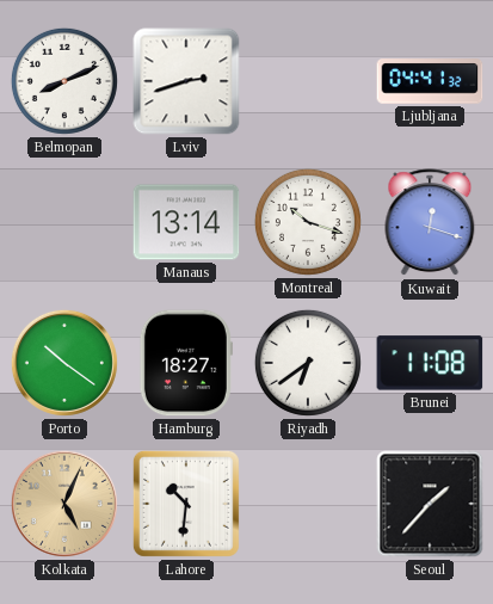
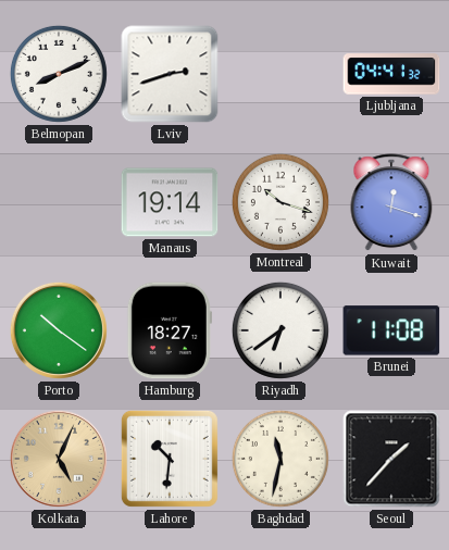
Manaus: 13:14 -> 19:14 (170, 202)
Baghdad: none -> 11:32 (280, 459)
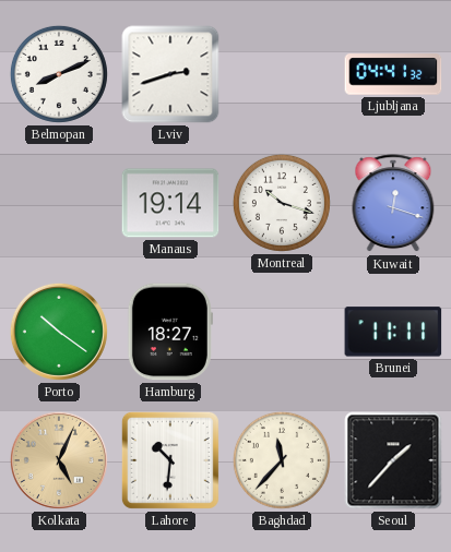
Riyadh: 6:39 -> none (280, 330)
Brunei: 11:08 -> 11:11 (393, 332)
Baghdad: 11:32 -> 11:37 (282, 460)
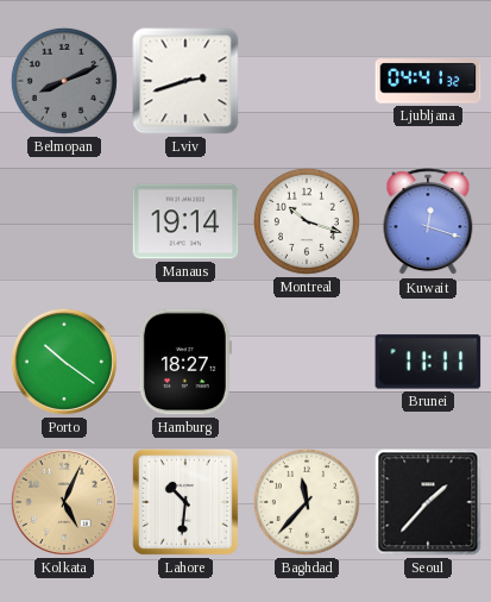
Belmopan dial: white -> grey (64, 81)
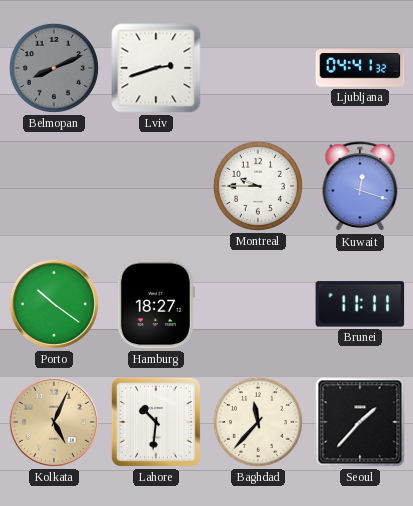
Manaus: 19:14 -> none (185, 221)
Montreal: 10:18 -> 9:45 (258, 186)
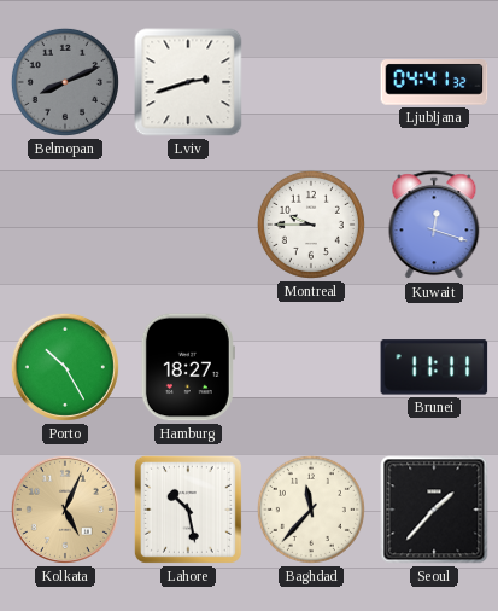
Porto: 10:21 -> 10:25 (65, 367)
Lahore: 10:31 -> 10:28 (188, 510)
